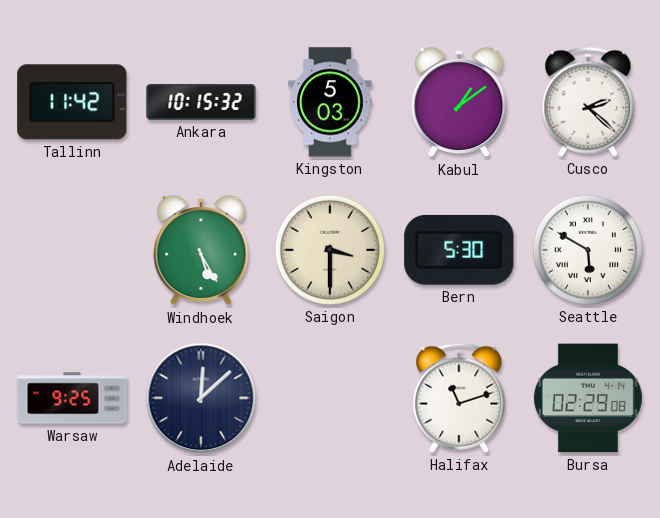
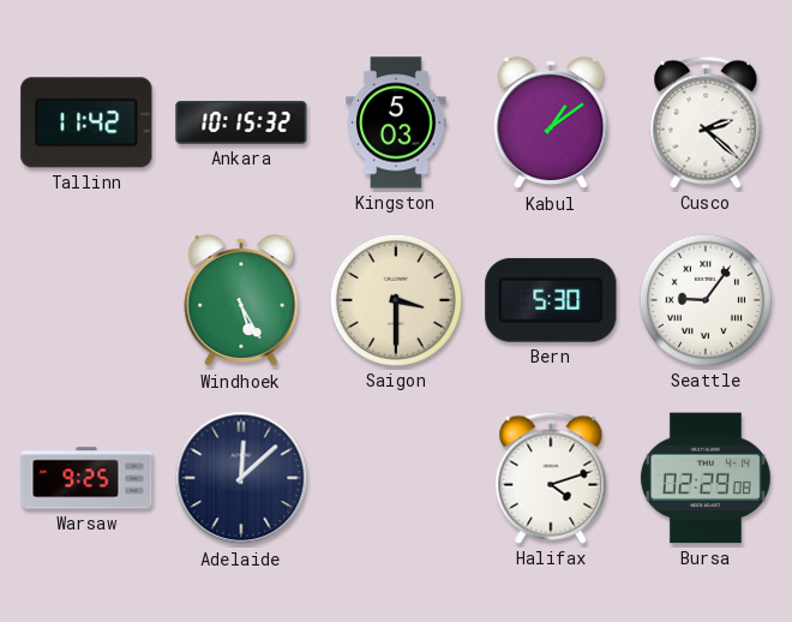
Seattle: 5:50 -> 9:06 (706, 300)
Halifax: 11:12 -> 4:12 (551, 478)
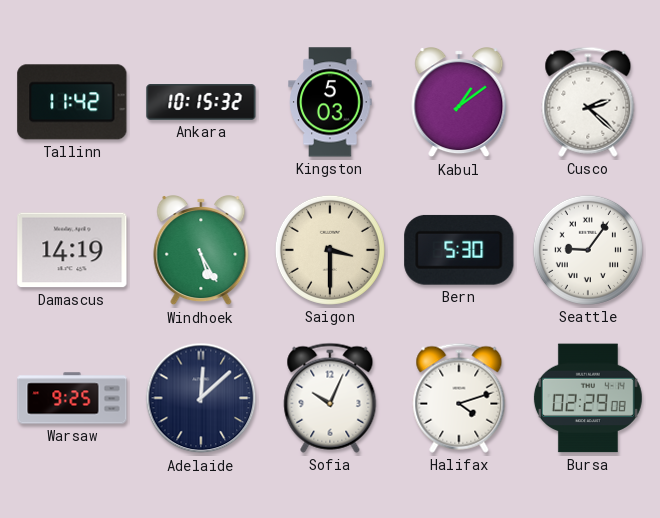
Damascus: none -> 14:19 (72, 250)
Sofia: none -> 10:04 (330, 398)
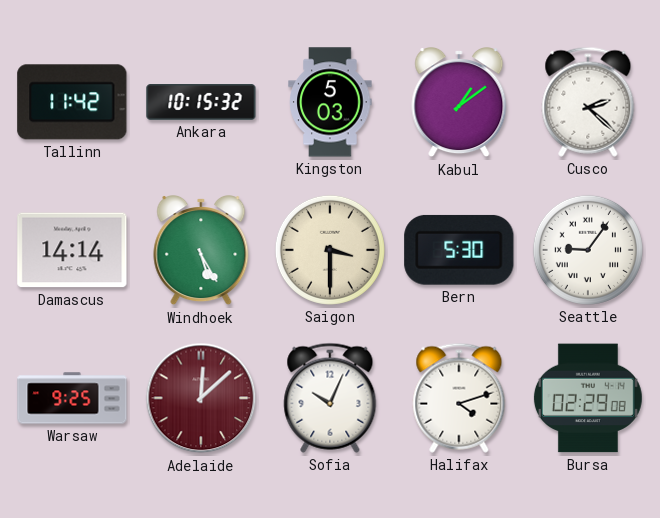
Damascus: 14:19 -> 14:14 (72, 250)
Adelaide dial: navy -> burgundy (201, 398)
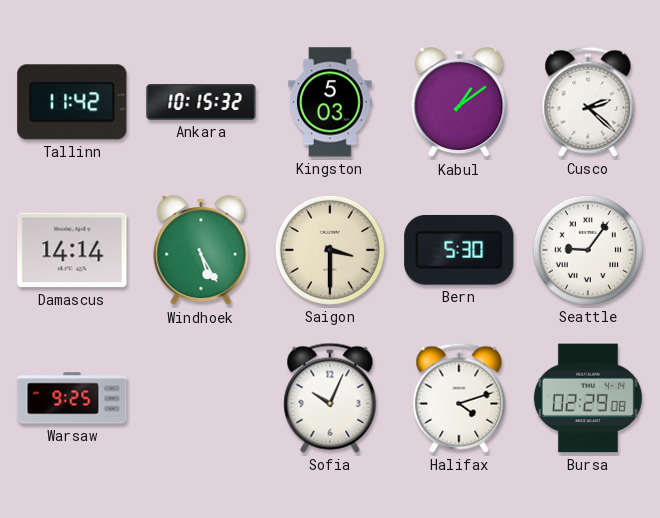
Adelaide: 12:08 -> none (201, 398)
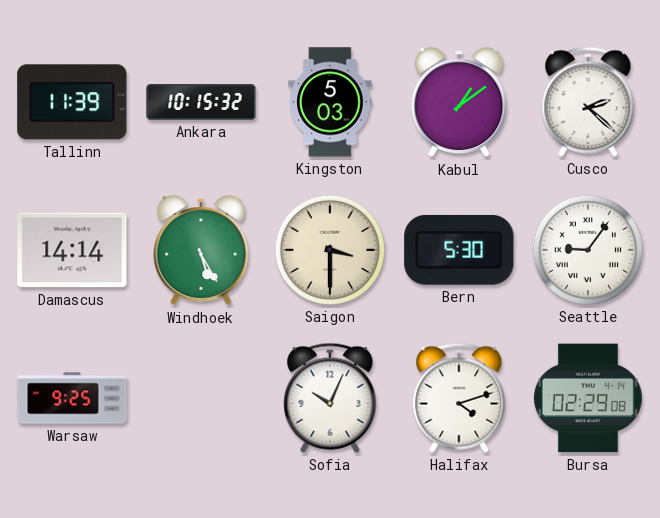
Tallinn: 11:42 -> 11:39 (72, 102)
